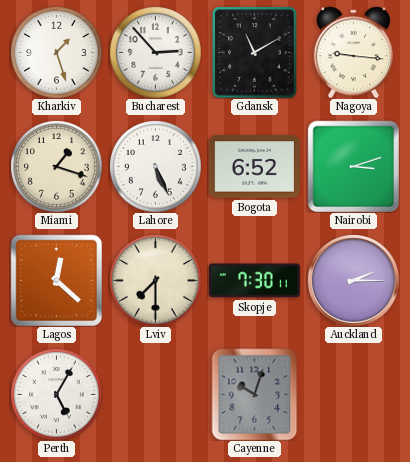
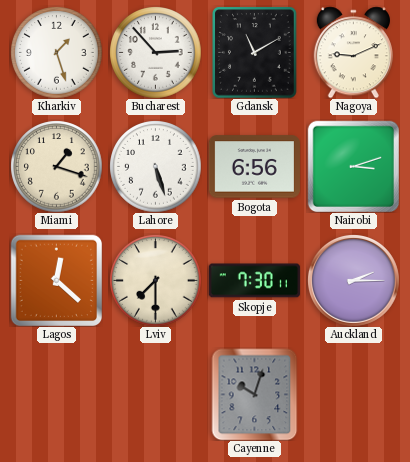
Nagoya: 9:16 -> 9:11 (353, 52)
Lahore: 5:26 -> 5:27 (155, 166)
Bogota: 6:52 -> 6:56 (254, 167)
Perth: 5:05 -> none (56, 394)
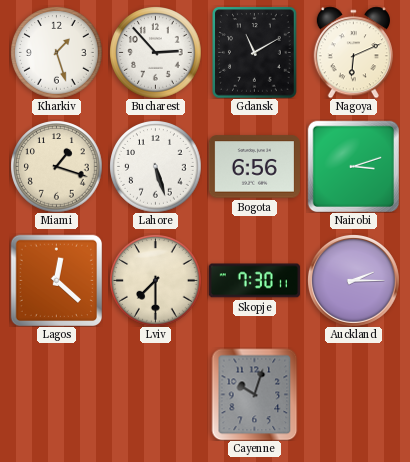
Nagoya: 9:11 -> 6:11 (353, 52)
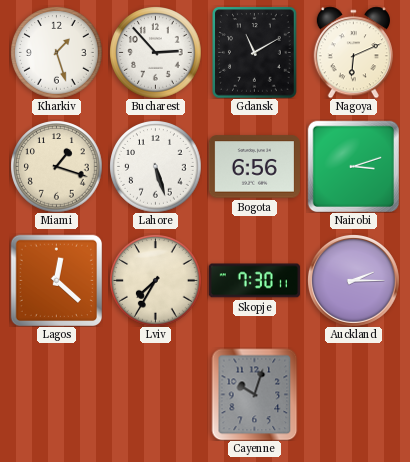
Lviv: 7:30 -> 7:35 (155, 280)
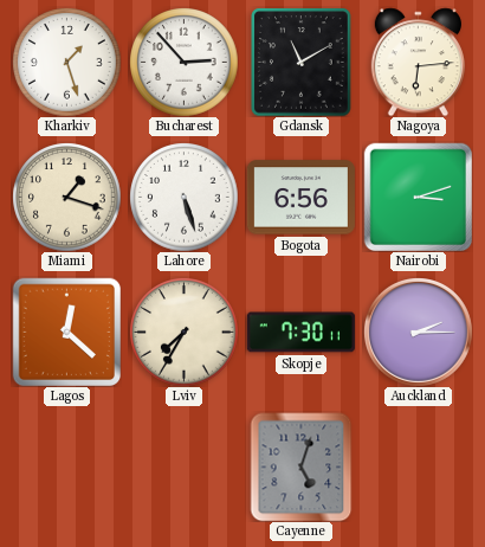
Nagoya: 6:11 -> 6:14 (418, 62)
Cayenne: 10:03 -> 5:03 (302, 466)
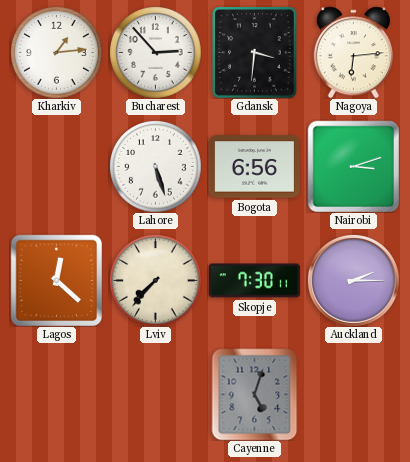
Kharkiv: 1:27 -> 1:14 (56, 52)
Gdansk: 11:10 -> 3:31 (255, 52)
Miami: 1:18 -> none (66, 197)
Lviv: 7:35 -> 7:37 (155, 280)
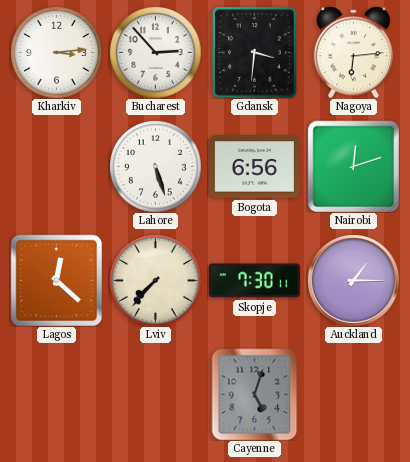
Kharkiv: 1:14 -> 3:14 (56, 52)
Nairobi: 3:12 -> 12:12 (353, 166)
Auckland: 2:15 -> 1:15 (354, 281)
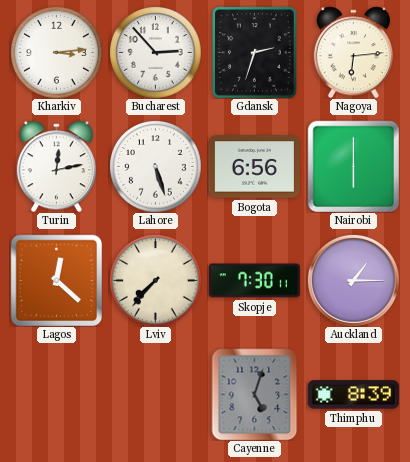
Gdansk: 3:31 -> 2:33 (255, 52)
Turin: none -> 12:13 (56, 166)
Nairobi: 12:12 -> 6:00 (353, 166)
Thimphu: none -> 8:39 (353, 395)
